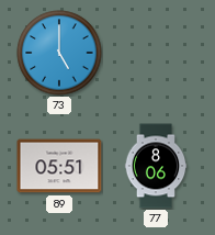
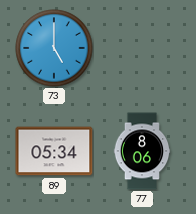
89: 05:51 -> 05:34 (54, 151)
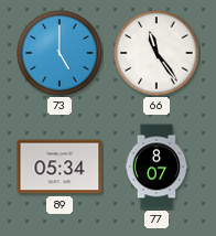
66: none -> 11:24 (156, 53)
77: 8:06 -> 8:07 (156, 167)
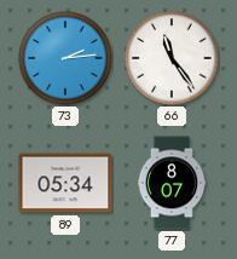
73: 5:00 -> 2:14 (65, 58)
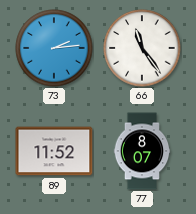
89: 05:34 -> 11:52 (54, 151)
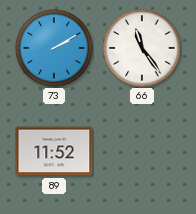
73: 2:14 -> 2:10 (54, 48)
77: 8:07 -> none (142, 151)
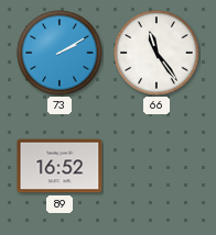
89: 11:52 -> 16:52 (60, 166)
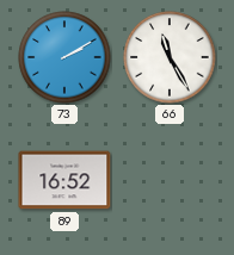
66: 11:24 -> 11:25 (170, 57)
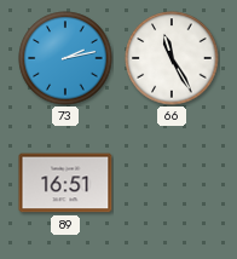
73: 2:10 -> 2:13 (65, 58)
89: 16:52 -> 16:51 (65, 183)
